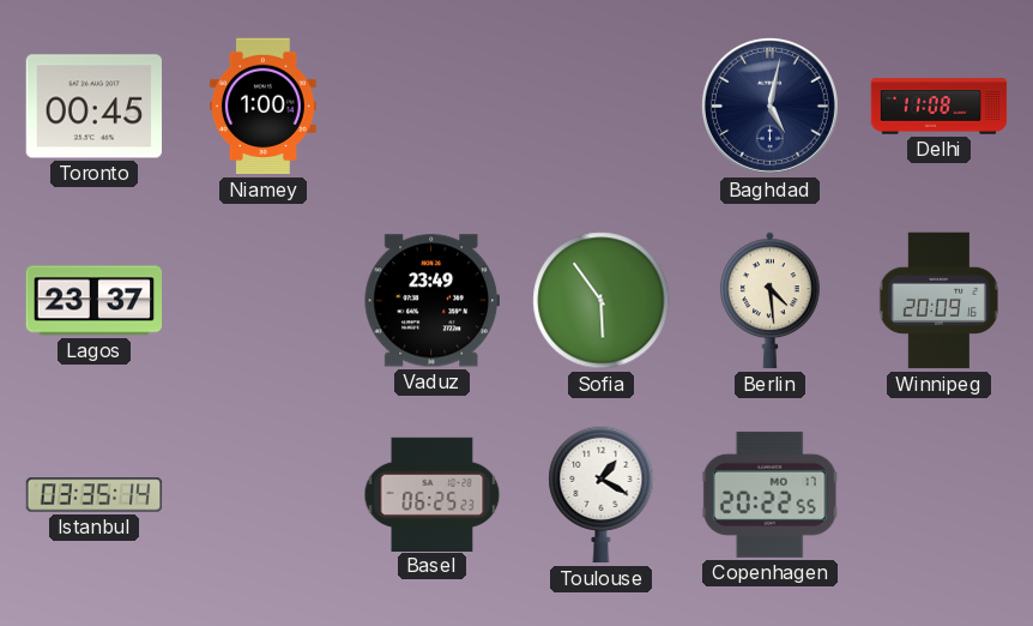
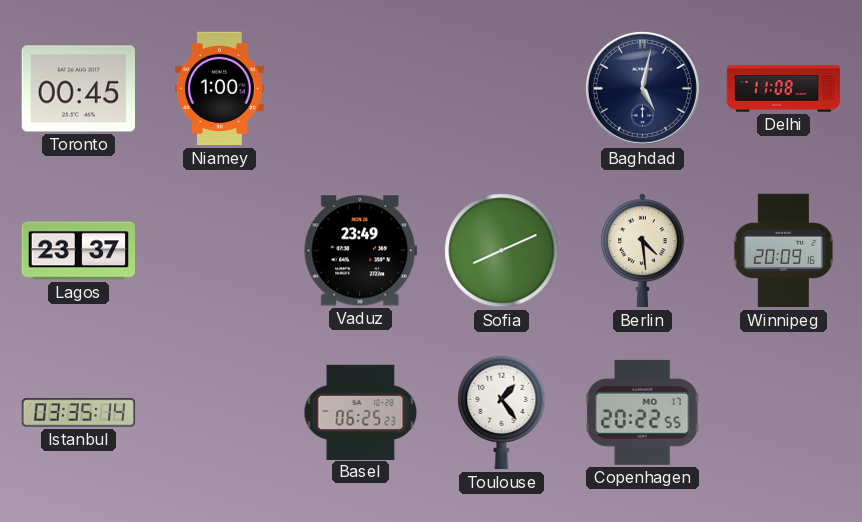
Sofia: 5:54 -> 8:11 (502, 251)
Toulouse: 1:20 -> 1:24 (502, 413)
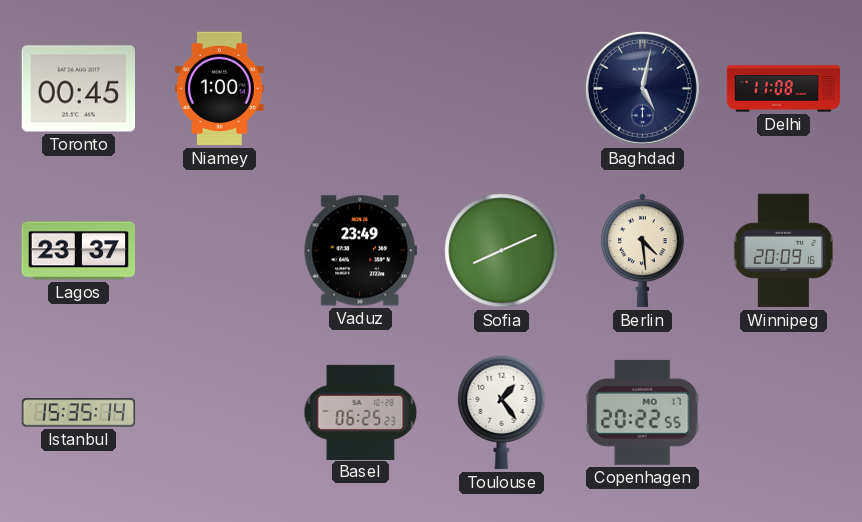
Istanbul: 03:35 -> 15:35 (79, 413)
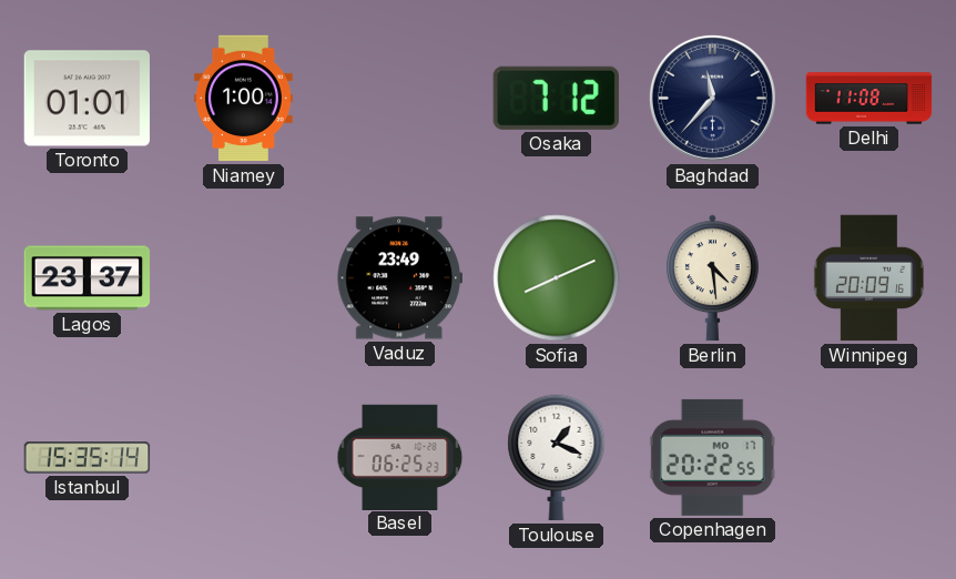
Toronto: 00:45 -> 01:01 (88, 99)
Osaka: none -> 7:12 (556, 98)
Baghdad: 5:02 -> 11:37 (712, 98)
Toulouse: 1:24 -> 1:19 (557, 458)
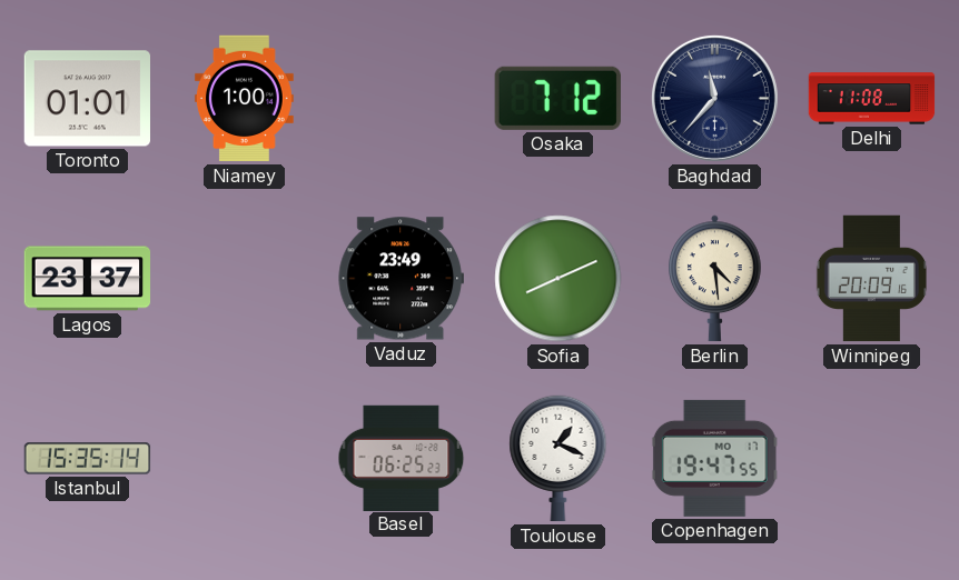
Copenhagen: 20:22 -> 19:47 (714, 458)
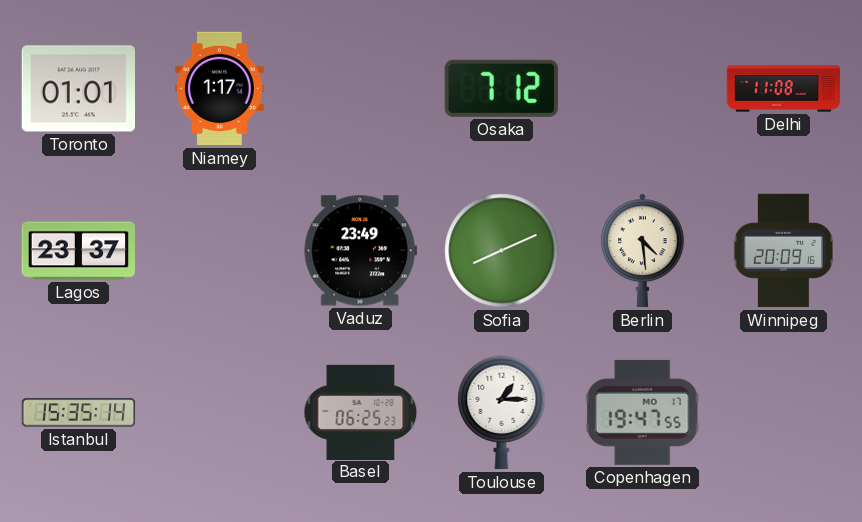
Niamey: 1:00 -> 1:17 (219, 89)
Baghdad: 11:37 -> none (714, 98)
Toulouse: 1:19 -> 1:15 (502, 413)
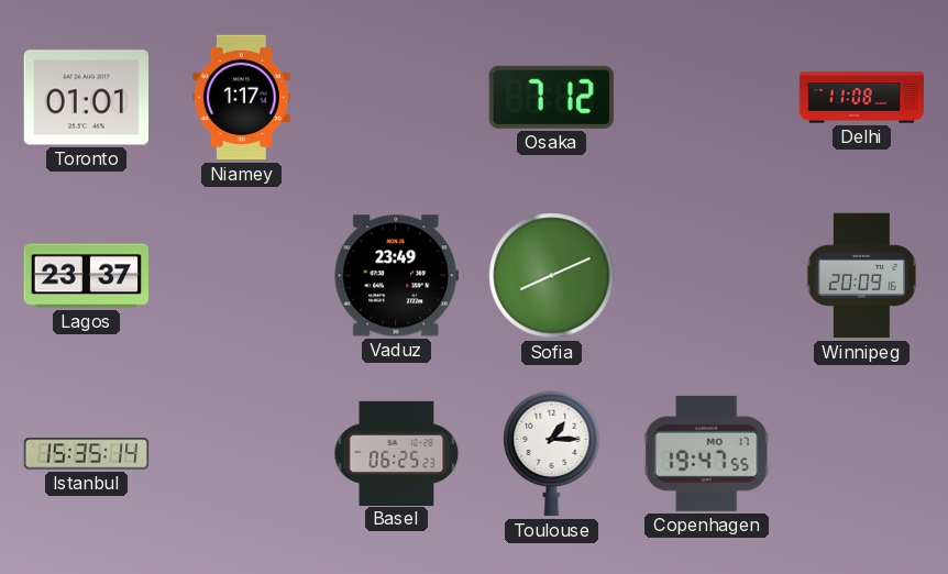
Berlin: 4:29 -> none (643, 251)
